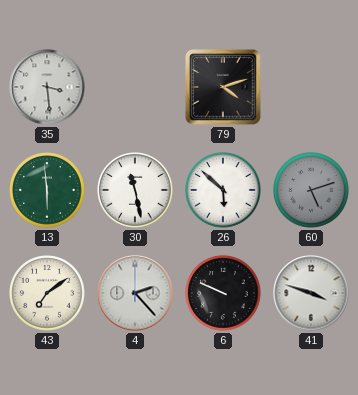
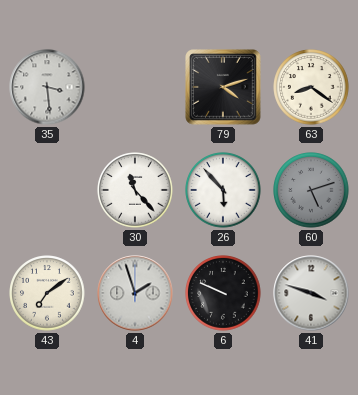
63: none -> 8:21 (311, 87)
13: 5:59 -> none (47, 190)
30: 11:28 -> 11:23 (135, 190)
26: 5:52 -> 5:53 (223, 190)
4: 2:23 -> 1:57 (135, 293)
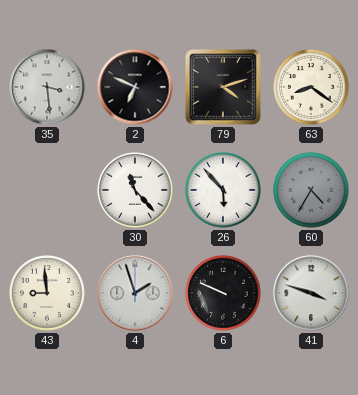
2: none -> 6:49 (135, 87)
60: 5:12 -> 4:35 (311, 190)
43: 7:09 -> 8:59 (47, 293)
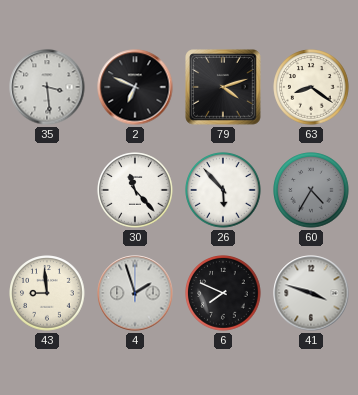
6: 9:49 -> 7:49 (223, 293)
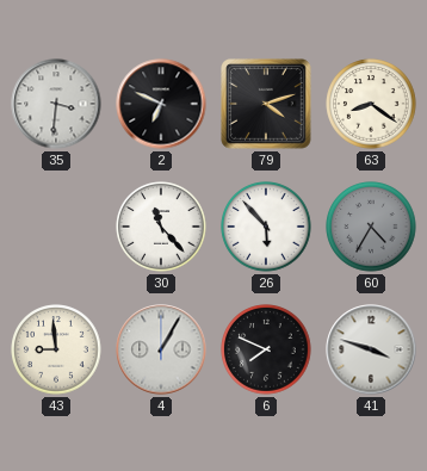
35: 3:29 -> 3:31 (56, 104)
4: 1:57 -> 1:05 (161, 349)
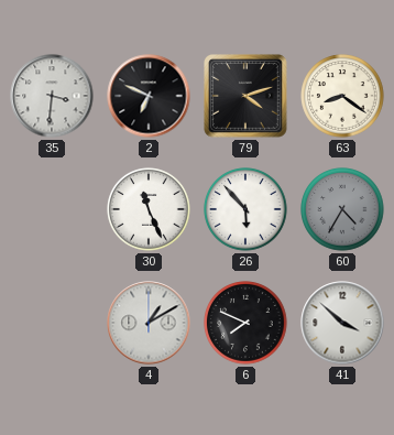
30: 11:23 -> 11:26 (149, 209)
43: 8:59 -> none (56, 349)
4: 1:05 -> 1:10 (149, 323)
41: 3:48 -> 3:52 (342, 323)
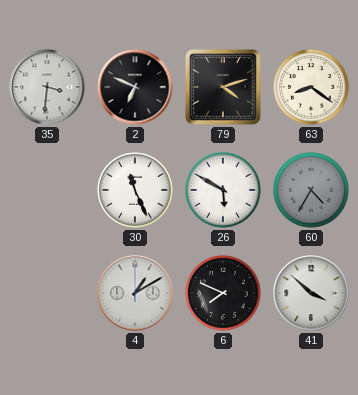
26: 5:53 -> 5:50 (223, 190)
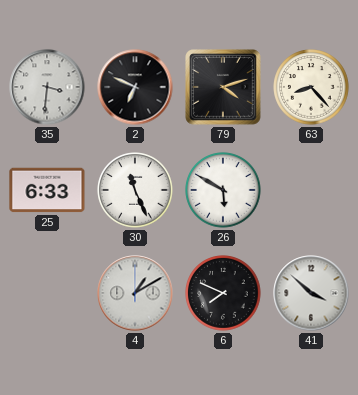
63: 8:21 -> 8:23 (311, 87)
25: none -> 6:33 (47, 190)
60: 4:35 -> none (311, 190)
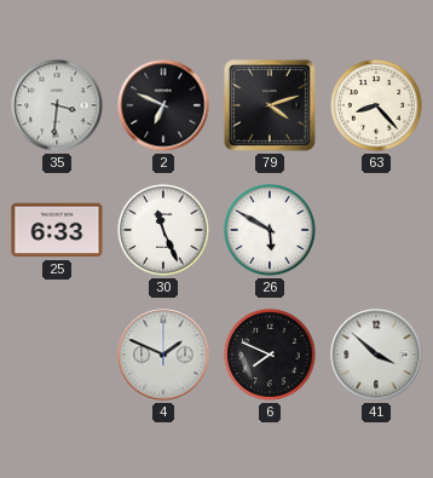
4: 1:10 -> 1:49 (163, 355)
